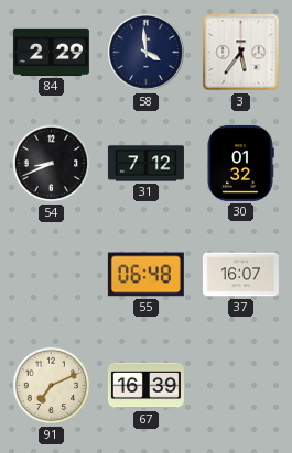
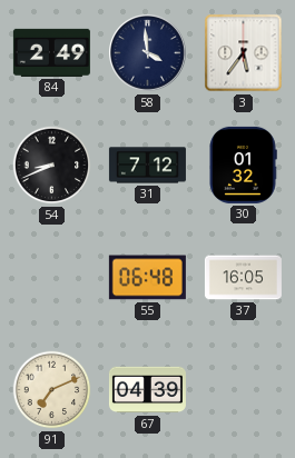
84: 2:29 -> 2:49 (51, 52)
37: 16:07 -> 16:05 (243, 278)
67: 16:39 -> 04:39 (147, 390)
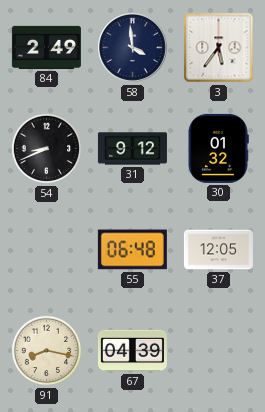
31: 7:12 -> 9:12 (132, 149)
37: 16:05 -> 12:05 (218, 250)
91: 7:11 -> 8:17 (47, 351)
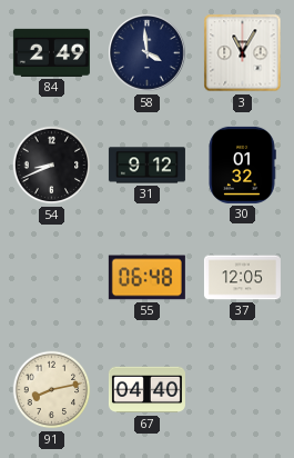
3: 5:36 -> 11:05 (243, 53)
91: 8:17 -> 8:13 (52, 390)
67: 04:39 -> 04:40 (146, 390)
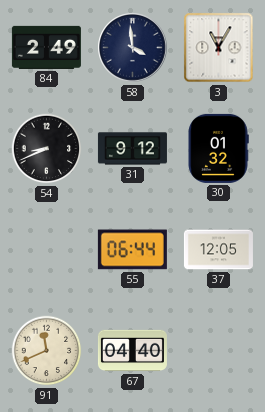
55: 06:48 -> 06:44 (132, 250)
91: 8:13 -> 11:41 (47, 351)
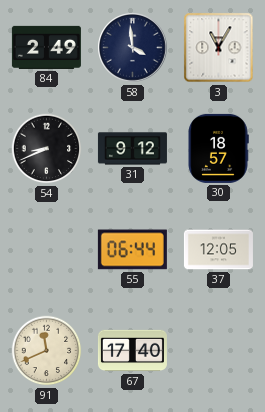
30: 01:32 -> 18:57 (218, 148)
67: 04:40 -> 17:40 (132, 351)
